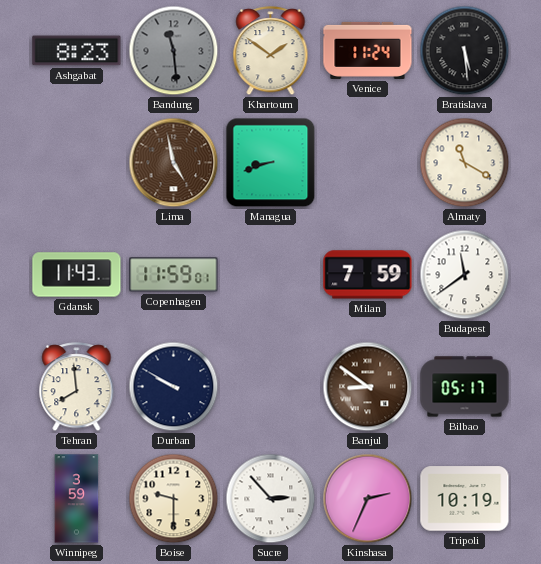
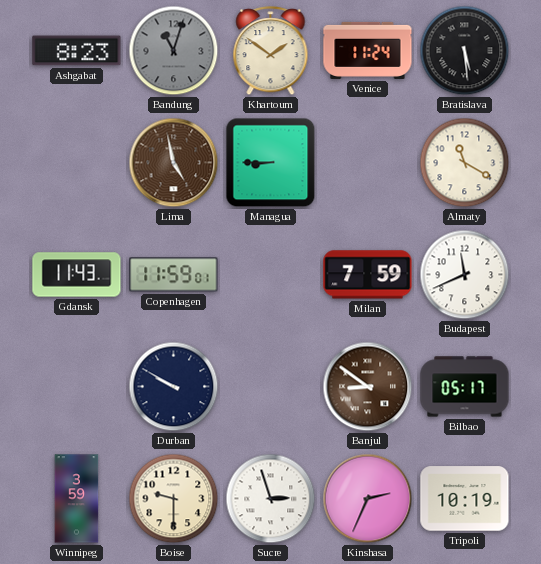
Bandung: 11:29 -> 11:03 (174, 51)
Managua: 8:42 -> 8:45 (271, 163)
Budapest: 11:39 -> 11:41 (465, 275)
Tehran: 7:59 -> none (77, 387)
Sucre: 2:53 -> 2:57 (271, 499)
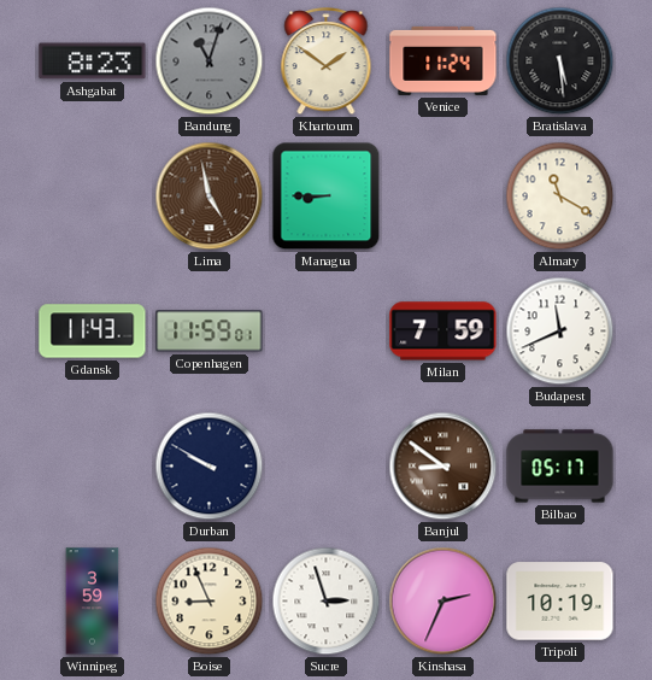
Boise: 9:30 -> 8:56 (210, 602)
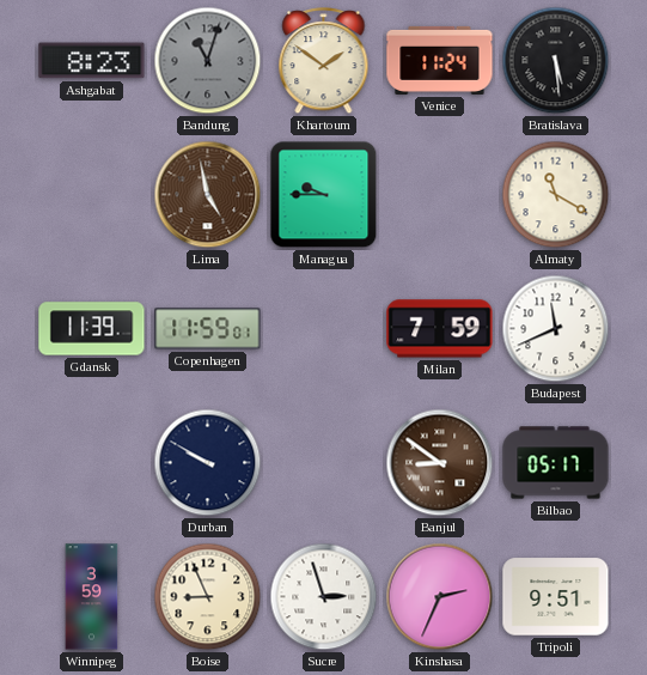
Managua: 8:45 -> 9:45 (324, 195)
Gdansk: 11:43 -> 11:39 (92, 329)
Tripoli: 10:19 -> 9:51 (556, 597)
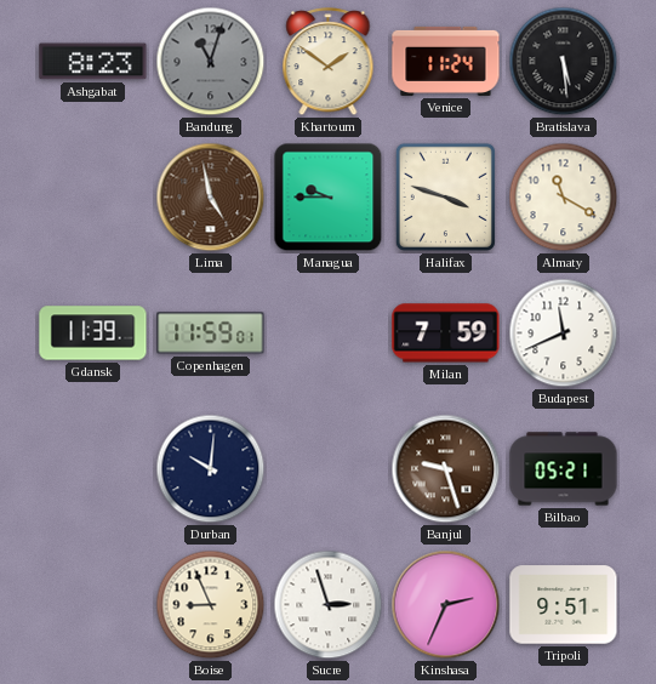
Halifax: none -> 3:48 (445, 196)
Durban: 9:50 -> 10:01 (211, 469)
Banjul: 8:51 -> 9:27 (446, 469)
Bilbao: 05:17 -> 05:21 (564, 469)
Winnipeg: 3:59 -> none (92, 597)
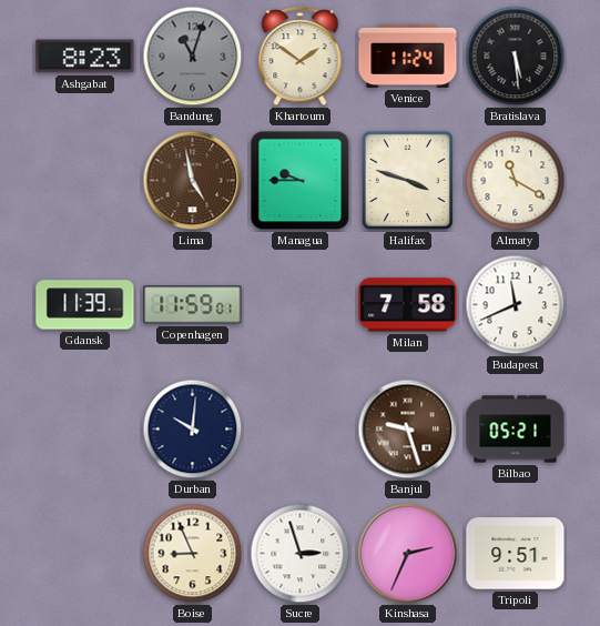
Milan: 7:59 -> 7:58 (408, 305)
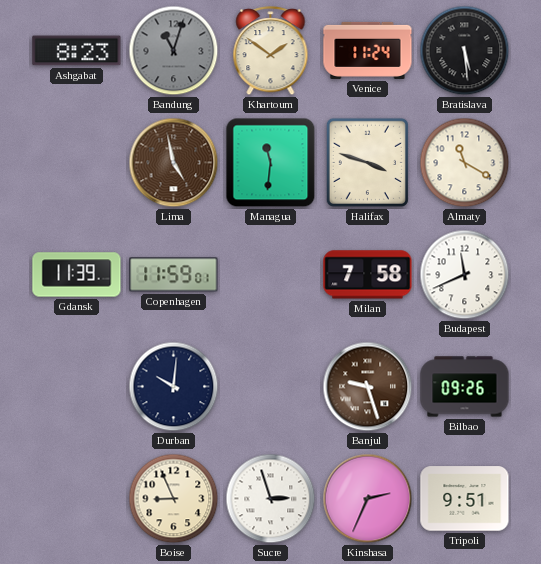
Managua: 9:45 -> 11:31 (271, 163)
Bilbao: 05:21 -> 09:26 (465, 387)
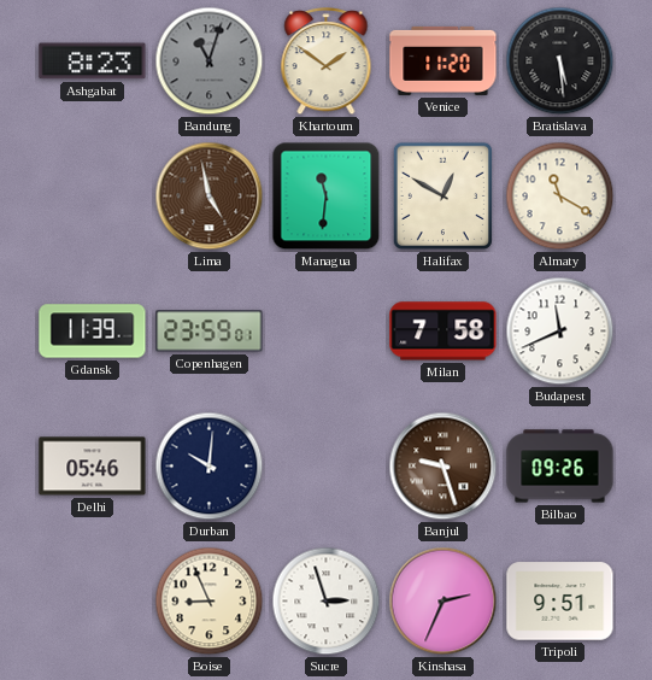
Venice: 11:24 -> 11:20 (444, 60)
Halifax: 3:48 -> 12:50 (442, 195)
Copenhagen: 11:59 -> 23:59 (210, 332)
Delhi: none -> 05:46 (93, 467)
